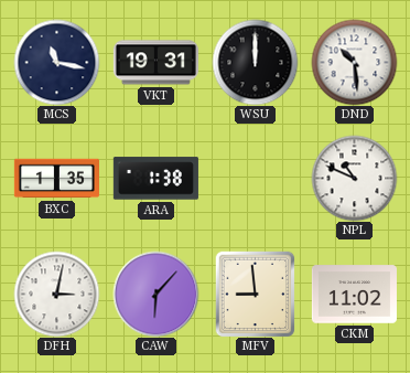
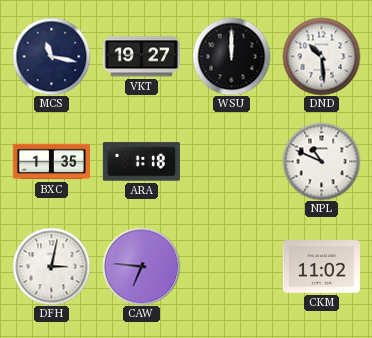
VKT: 19:31 -> 19:27 (141, 57)
ARA: 1:38 -> 1:18 (141, 162)
CAW: 6:07 -> 6:46 (141, 266)
MFV: 8:59 -> none (256, 294)
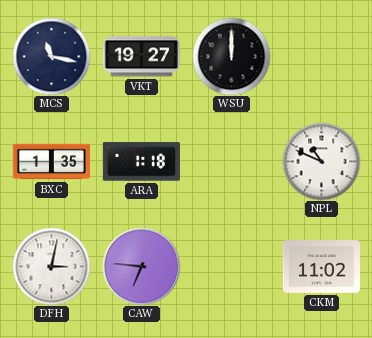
DND: 10:29 -> none (321, 56)
